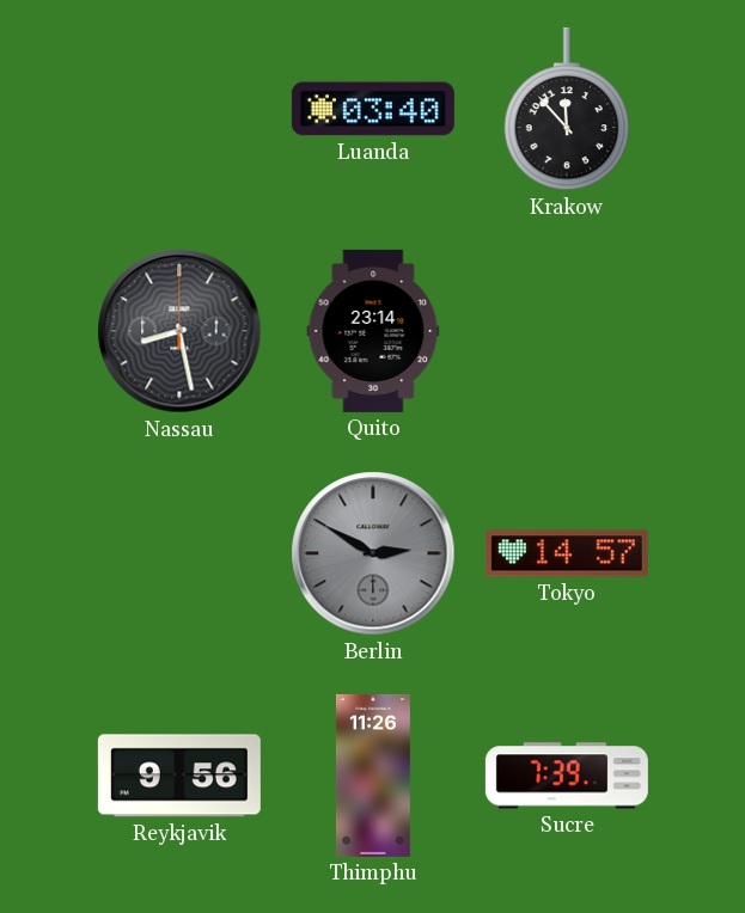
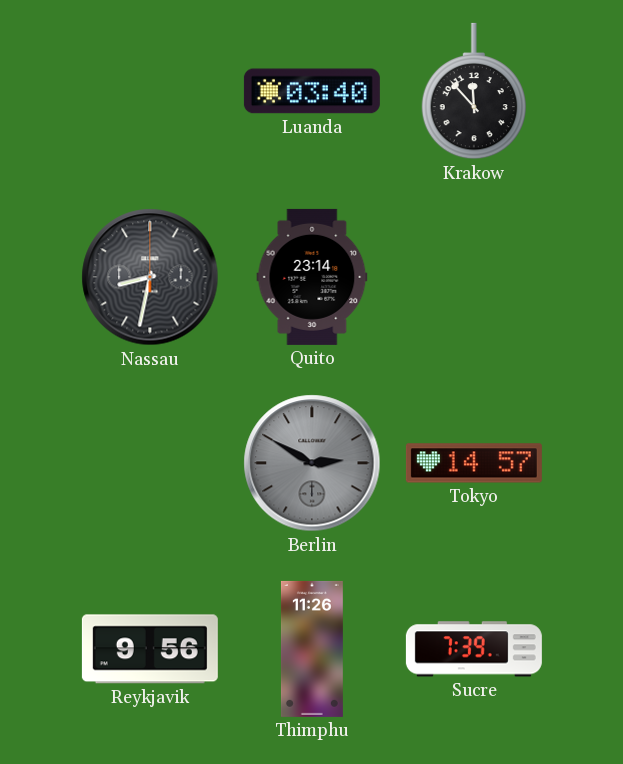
Nassau: 8:28 -> 8:32 (150, 277)
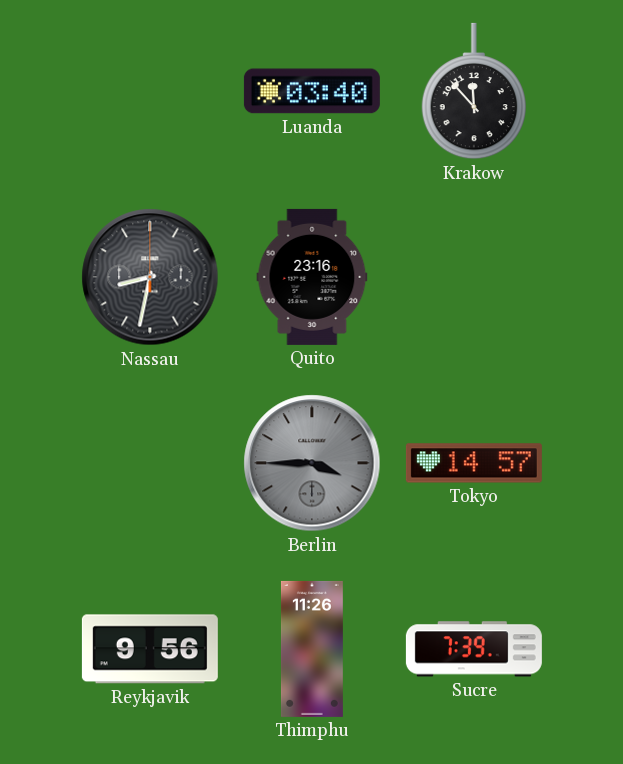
Quito: 23:14 -> 23:16 (312, 277)
Berlin: 2:50 -> 3:45 (312, 463)
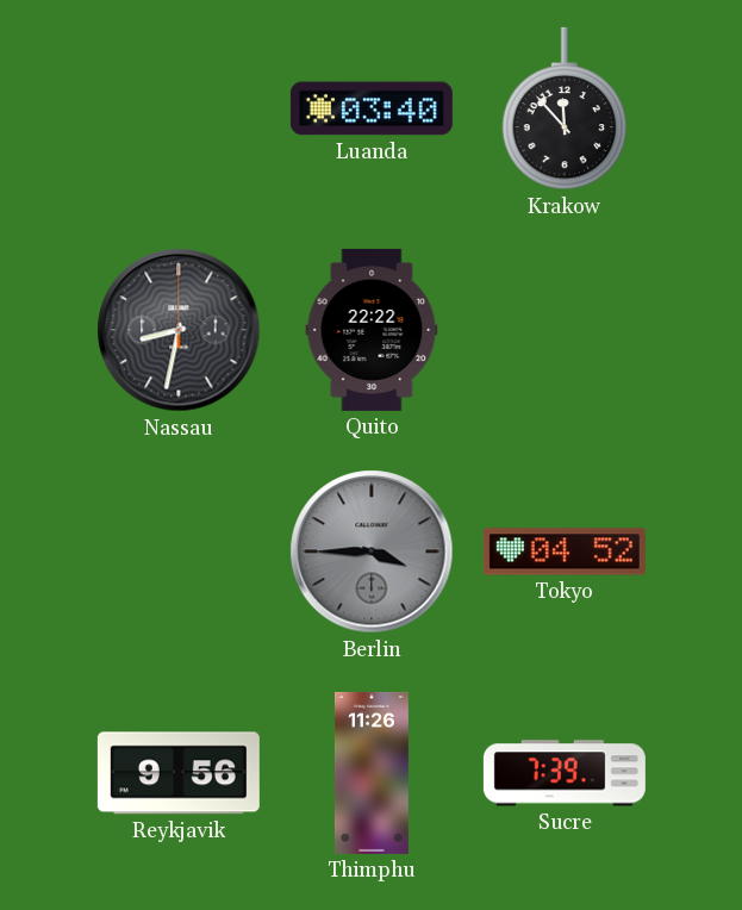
Quito: 23:16 -> 22:22 (372, 330)
Tokyo: 14:57 -> 04:52 (565, 551)
